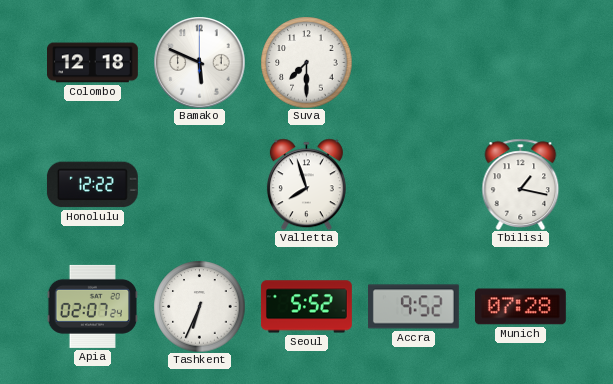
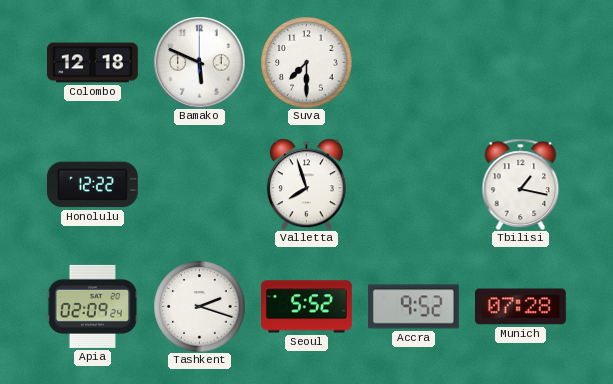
Apia: 02:07 -> 02:09 (92, 306)
Tashkent: 6:34 -> 2:18 (199, 306)
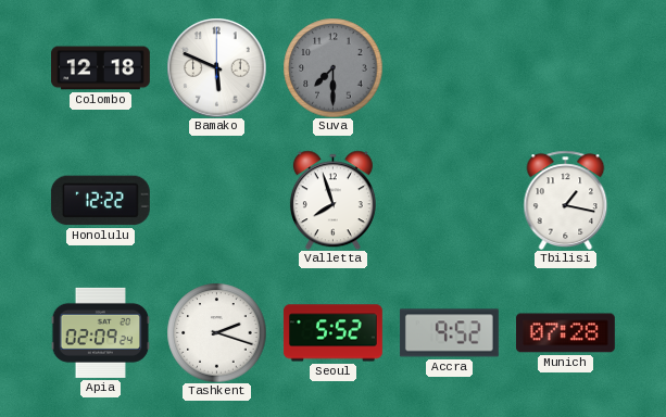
Suva dial: white -> grey (332, 67)
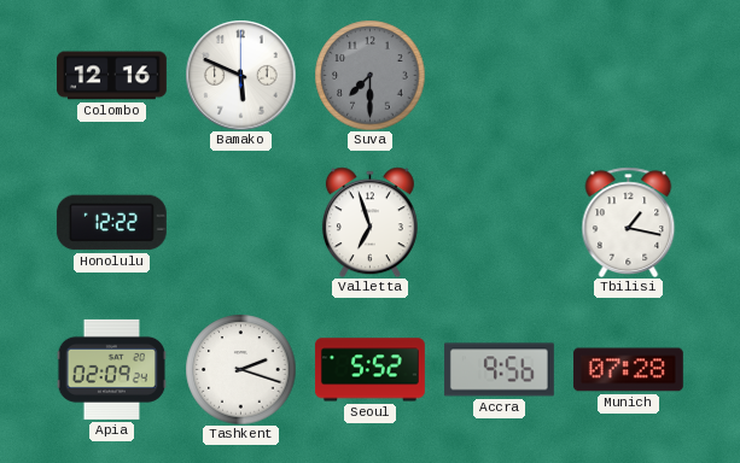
Colombo: 12:18 -> 12:16 (112, 76)
Valletta: 7:57 -> 6:57 (369, 222)
Accra: 9:52 -> 9:56 (499, 370)
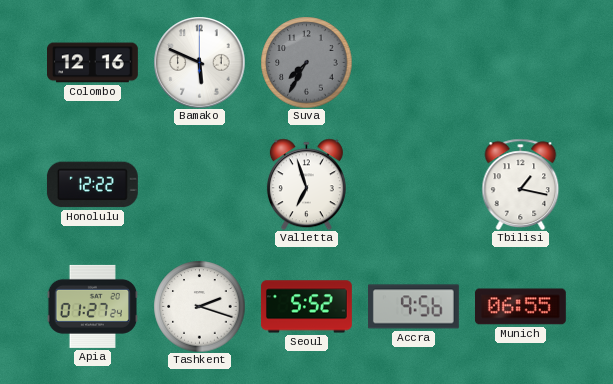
Suva: 7:30 -> 7:35 (306, 62)
Apia: 02:09 -> 01:27 (92, 306)
Munich: 07:28 -> 06:55 (520, 307)
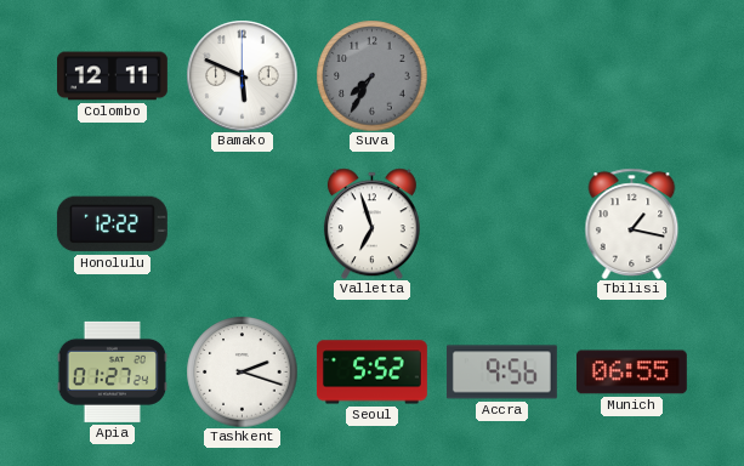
Colombo: 12:16 -> 12:11 (113, 76)
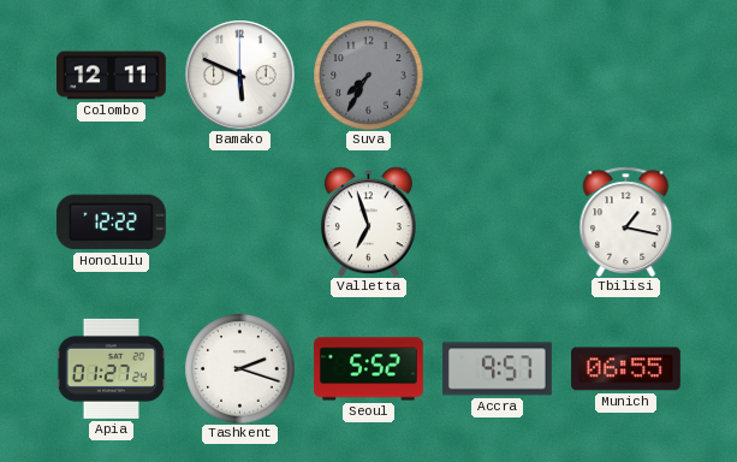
Accra: 9:56 -> 9:57 (497, 369)
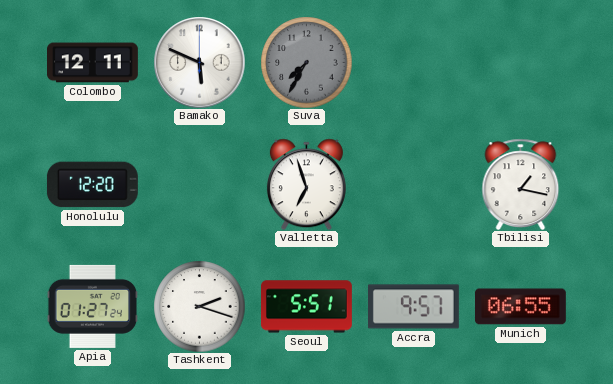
Honolulu: 12:22 -> 12:20 (92, 185)
Seoul: 5:52 -> 5:51 (307, 307)
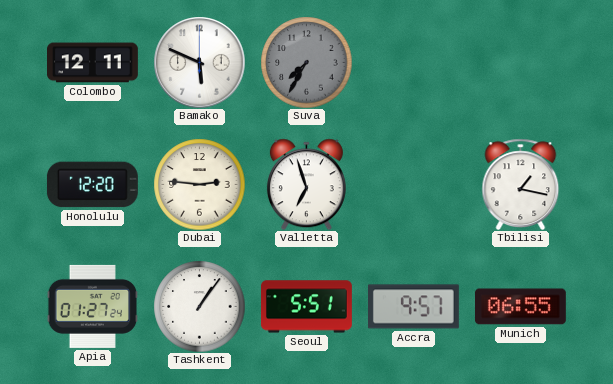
Dubai: none -> 2:46 (199, 184)
Tashkent: 2:18 -> 1:06 (199, 306)
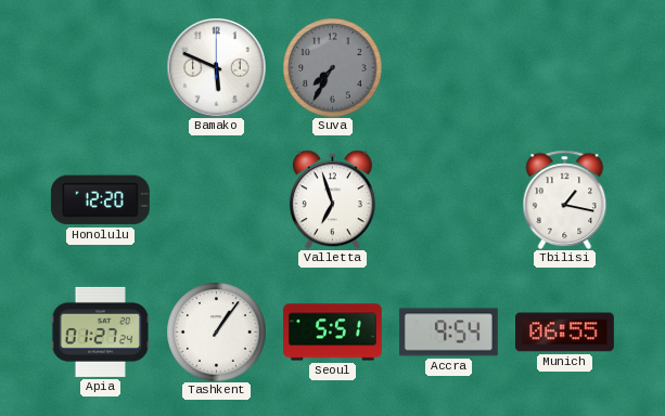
Colombo: 12:11 -> none (93, 63)
Dubai: 2:46 -> none (199, 184)
Accra: 9:57 -> 9:54 (448, 333)
